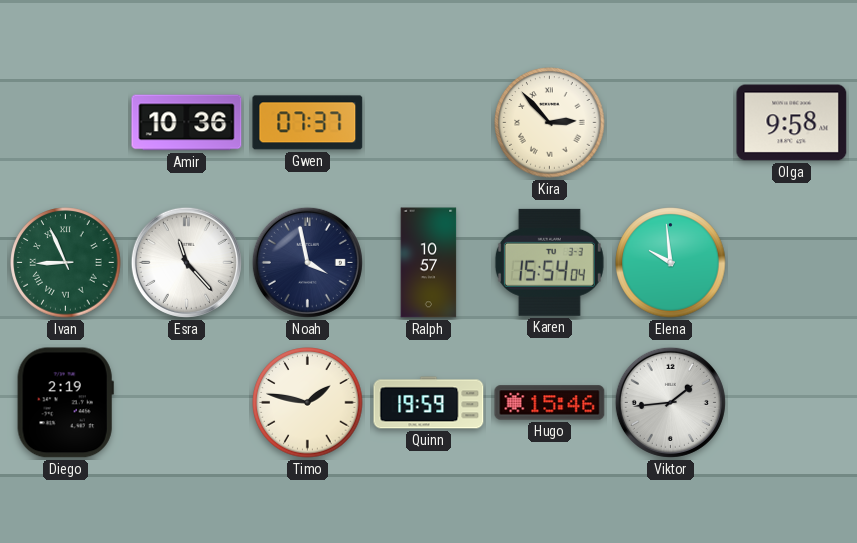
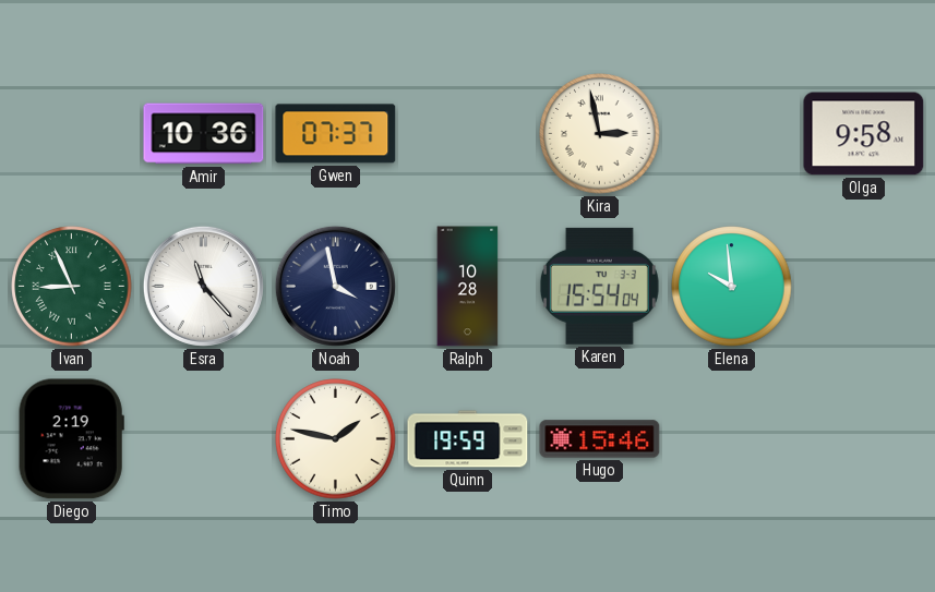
Kira: 2:53 -> 2:58 (600, 134)
Ralph: 10:57 -> 10:28 (468, 287)
Viktor: 1:44 -> none (670, 402)
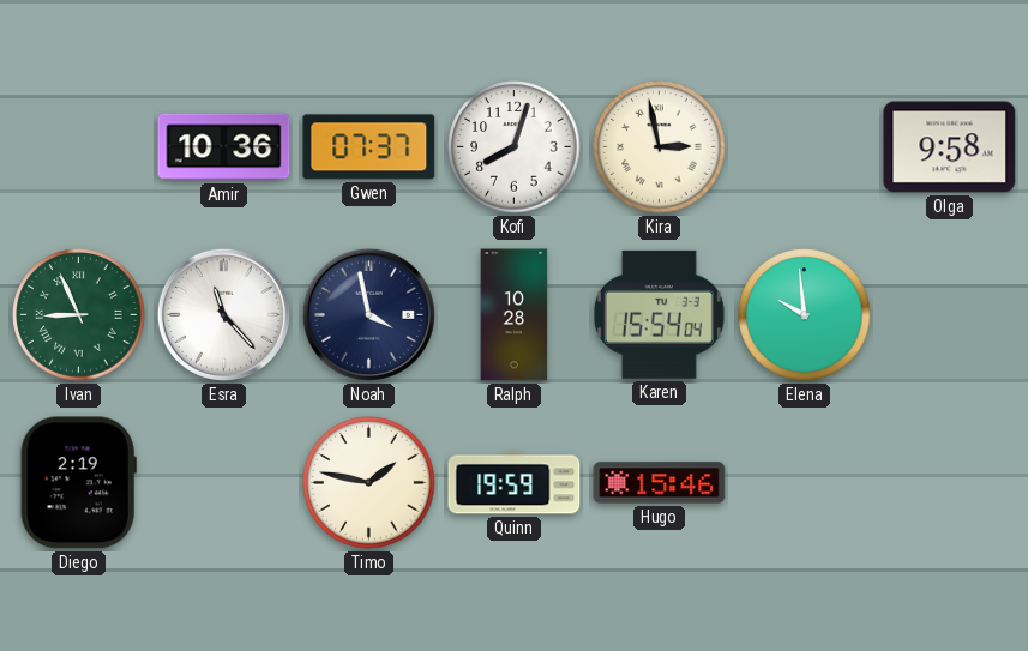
Kofi: none -> 8:03 (515, 147)
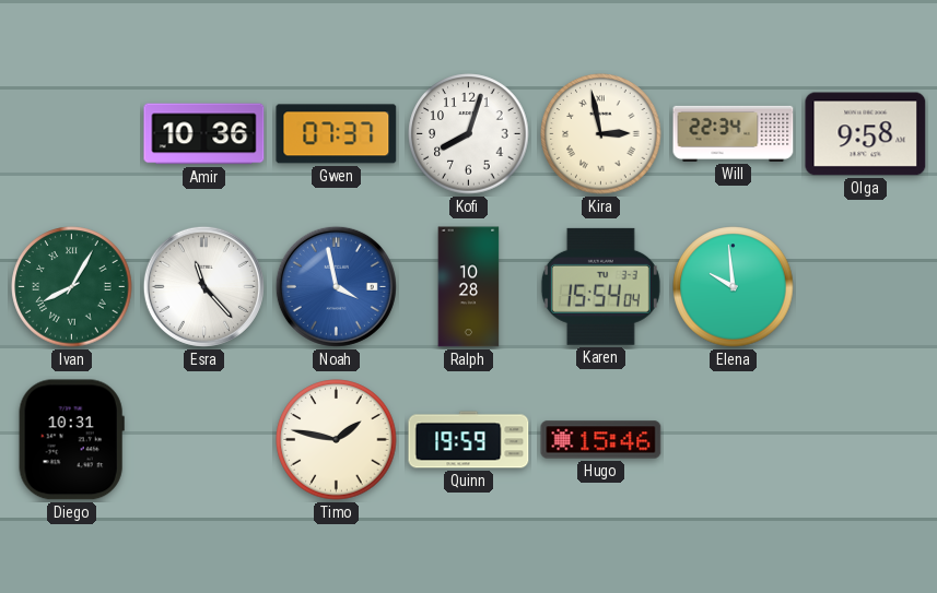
Will: none -> 22:34 (734, 133)
Ivan: 8:56 -> 8:05 (72, 287)
Noah dial: navy -> blue (336, 286)
Diego: 2:19 -> 10:31 (71, 440)
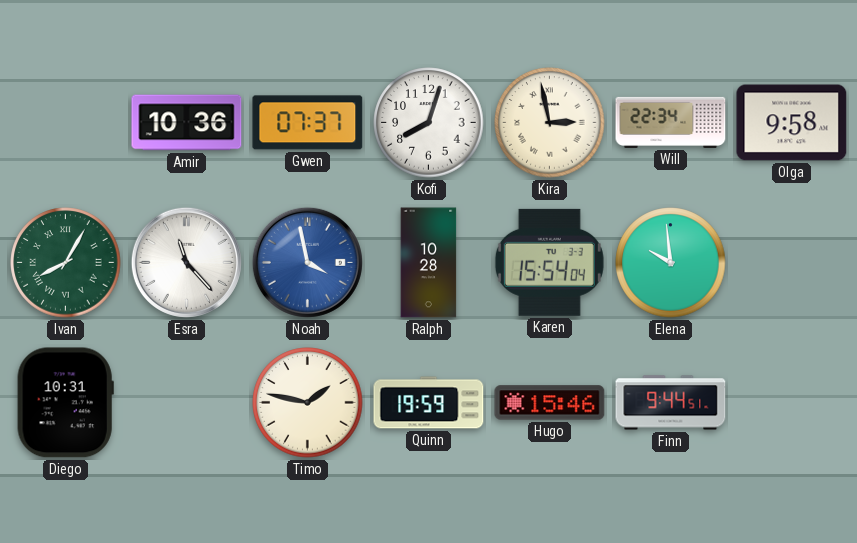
Finn: none -> 9:44 (671, 403)
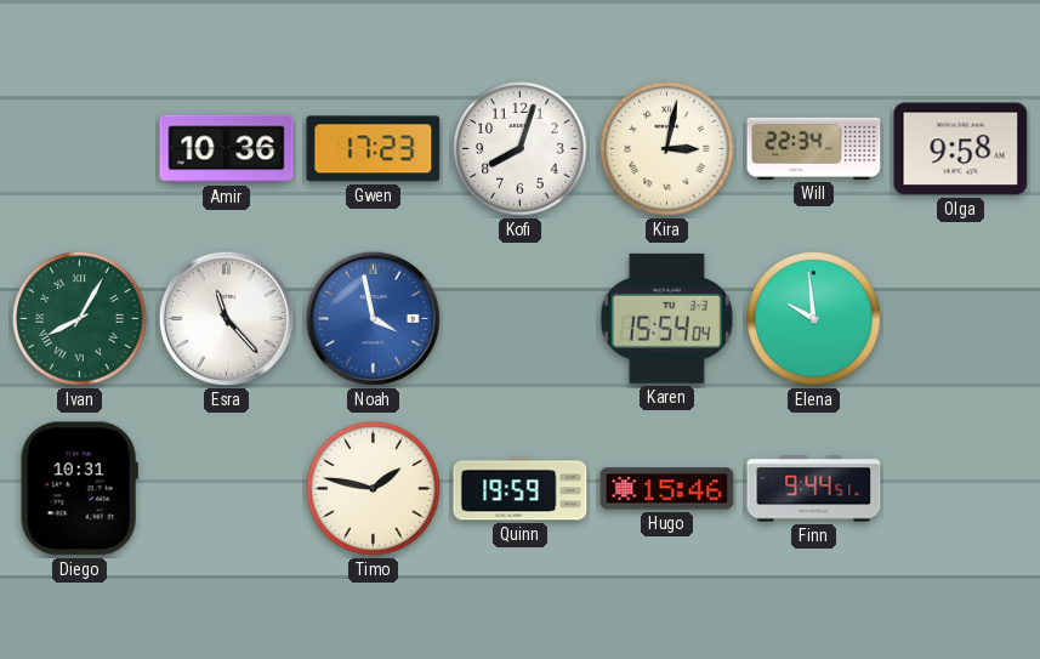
Gwen: 07:37 -> 17:23 (374, 149)
Kira: 2:58 -> 3:02 (667, 149)
Ralph: 10:28 -> none (429, 263)
